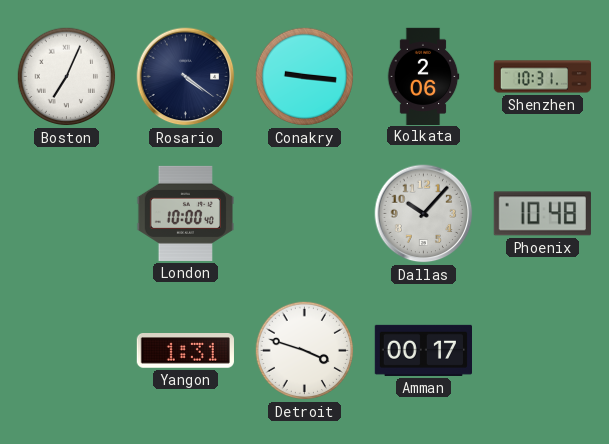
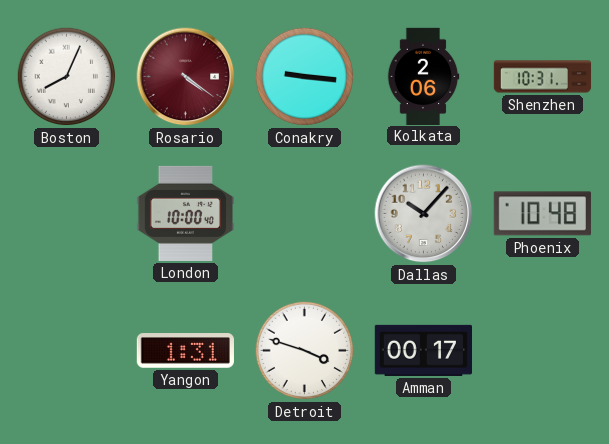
Boston: 7:04 -> 8:04 (67, 77)
Rosario dial: navy -> burgundy (186, 77)
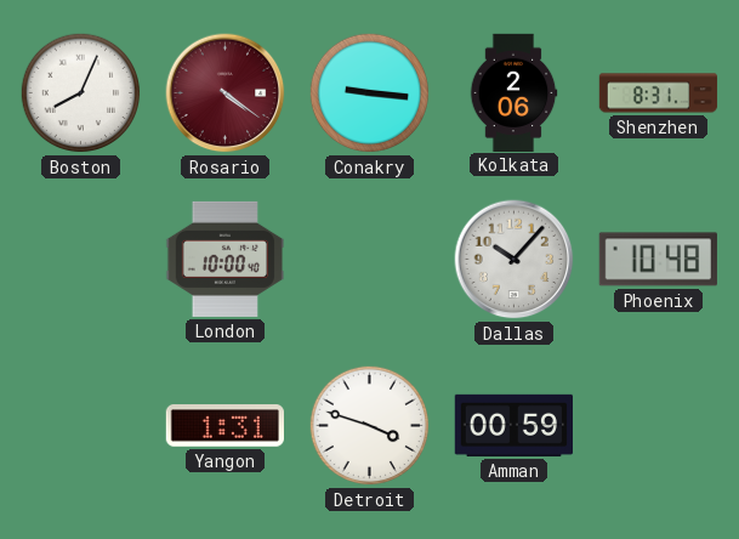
Shenzhen: 10:31 -> 8:31 (659, 93)
Amman: 00:17 -> 00:59 (513, 425)
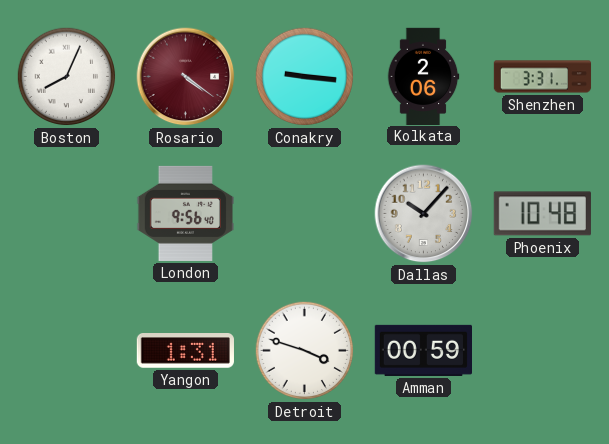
Shenzhen: 8:31 -> 3:31 (543, 77)
London: 10:00 -> 9:56 (185, 213)
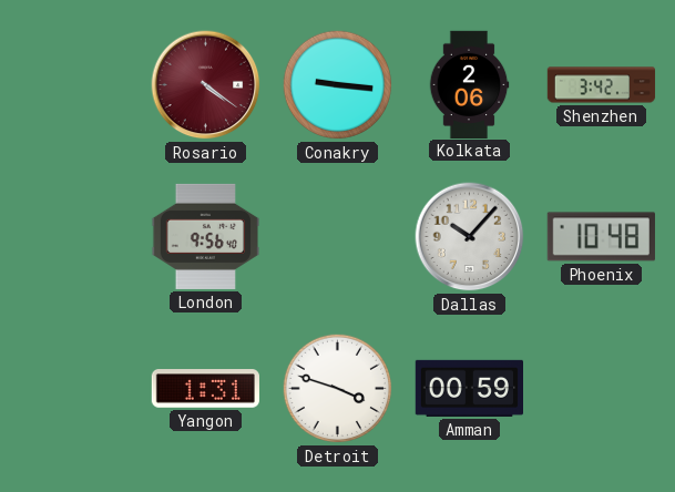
Boston: 8:04 -> none (67, 77)
Shenzhen: 3:31 -> 3:42 (602, 85)
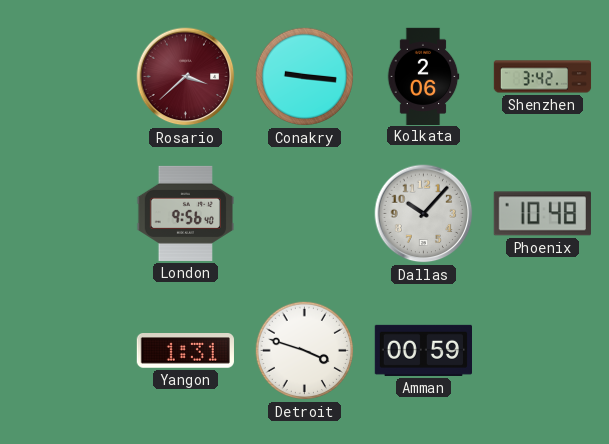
Rosario: 4:21 -> 3:38 (186, 77)
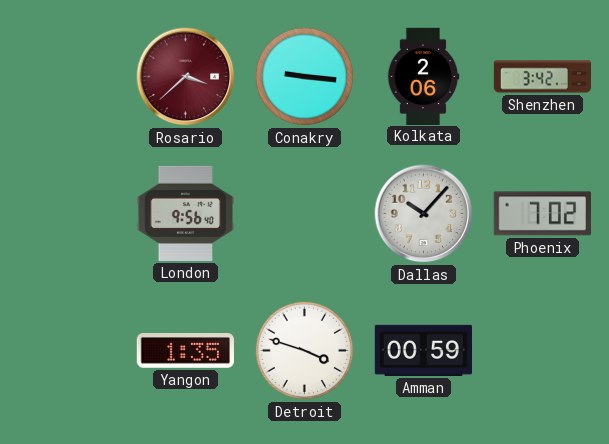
Phoenix: 10:48 -> 7:02 (542, 214)
Yangon: 1:31 -> 1:35 (185, 351)
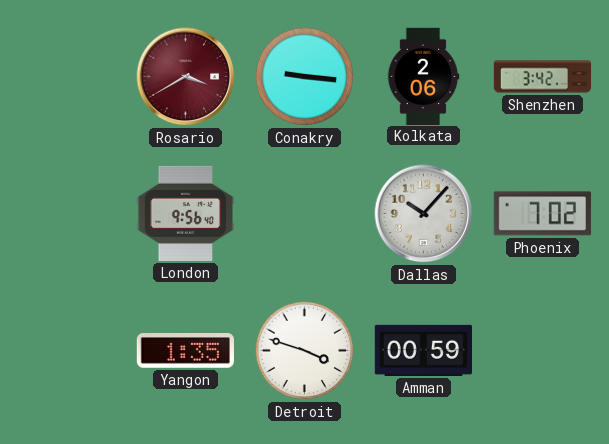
Rosario: 3:38 -> 3:40 (186, 77)
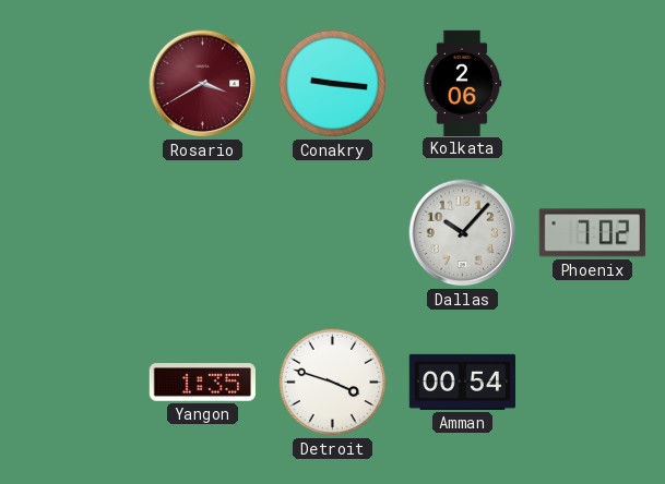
Shenzhen: 3:42 -> none (543, 77)
London: 9:56 -> none (185, 213)
Amman: 00:59 -> 00:54 (462, 382)
